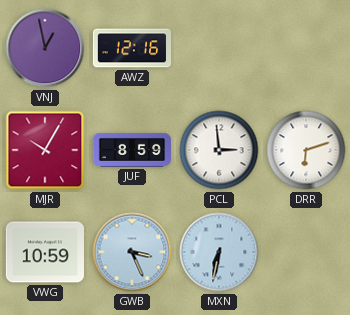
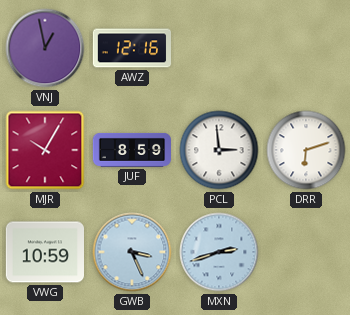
MXN: 6:32 -> 2:42 (219, 252)
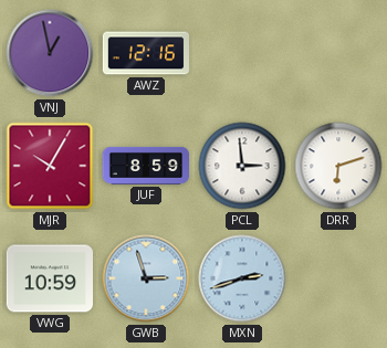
GWB: 3:26 -> 2:57 (146, 278)
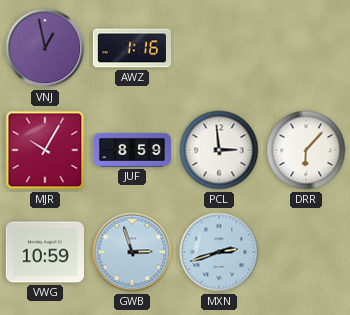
AWZ: 12:16 -> 1:16 (131, 48)
DRR: 6:12 -> 6:07 (306, 150)
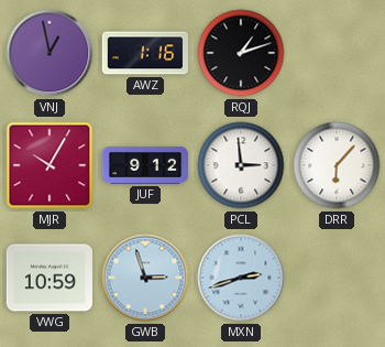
RQJ: none -> 1:12 (241, 53)
JUF: 8:59 -> 9:12 (144, 165)
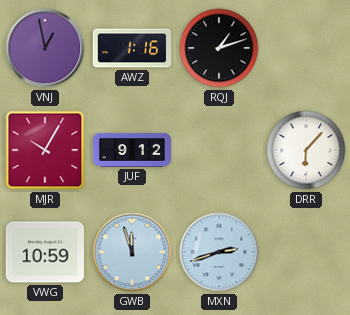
PCL: 2:59 -> none (241, 165)
GWB: 2:57 -> 11:57 (132, 252)
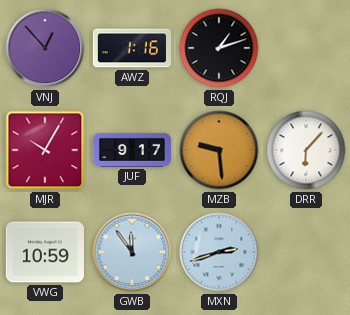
VNJ: 12:58 -> 12:53 (45, 48)
JUF: 9:12 -> 9:17 (131, 150)
MZB: none -> 9:29 (219, 150)
GWB: 11:57 -> 11:54 (132, 252)
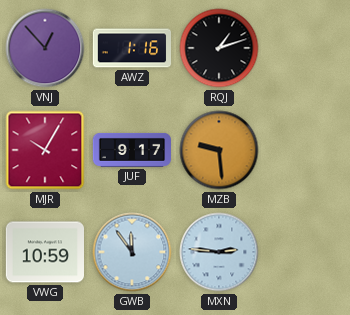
DRR: 6:07 -> none (306, 150)
MXN: 2:42 -> 2:46 (219, 252)
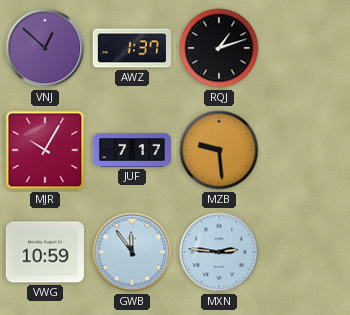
VNJ: 12:53 -> 12:52 (45, 48)
AWZ: 1:16 -> 1:37 (131, 48)
JUF: 9:17 -> 7:17 (131, 150)
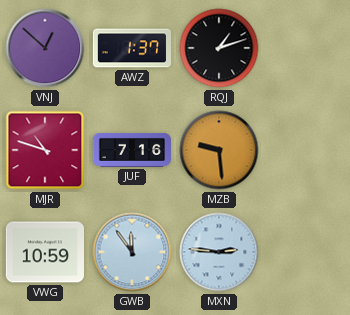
MJR: 10:05 -> 10:48 (45, 150)
JUF: 7:17 -> 7:16 (131, 150)
